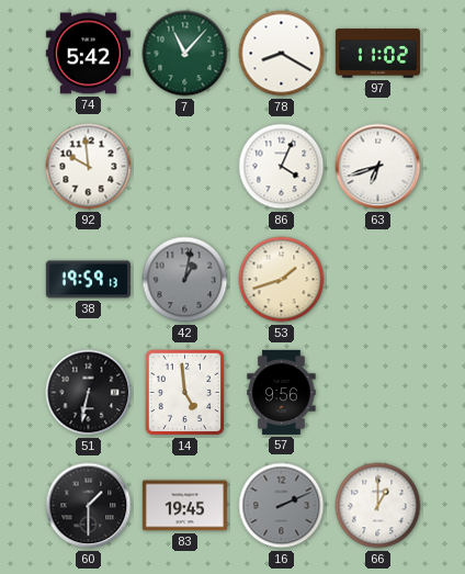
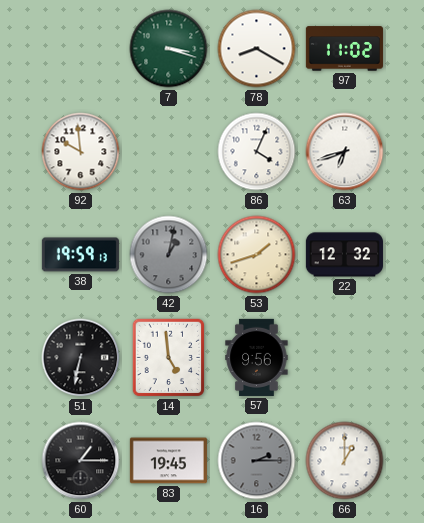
74: 5:42 -> none (88, 54)
7: 11:07 -> 3:18 (169, 49)
22: none -> 12:32 (344, 255)
60: 1:30 -> 1:15 (81, 461)
16: 2:11 -> 2:15 (257, 461)
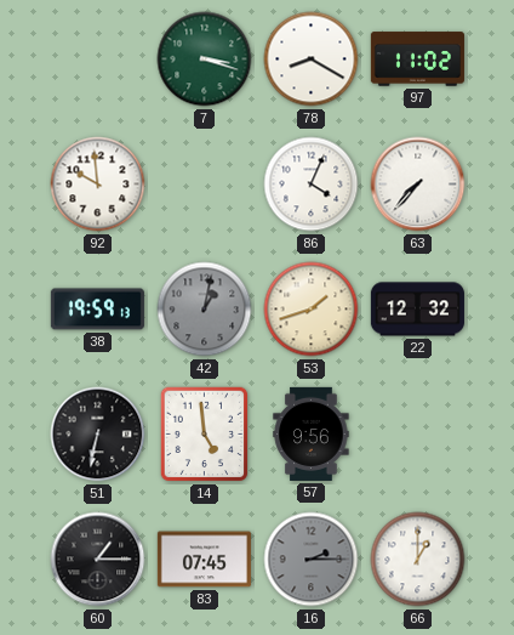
63: 6:42 -> 7:37 (418, 185)
83: 19:45 -> 07:45 (204, 560)
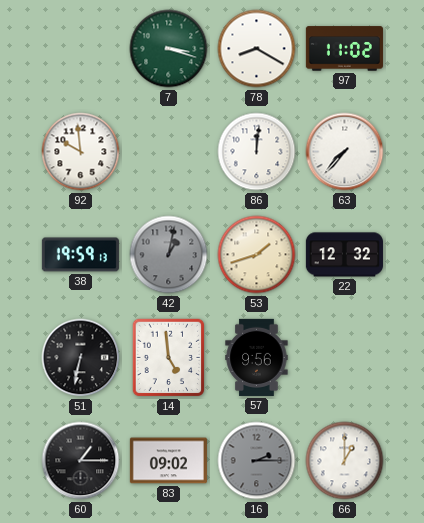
86: 4:04 -> 12:01 (257, 152)
83: 07:45 -> 09:02 (168, 461)
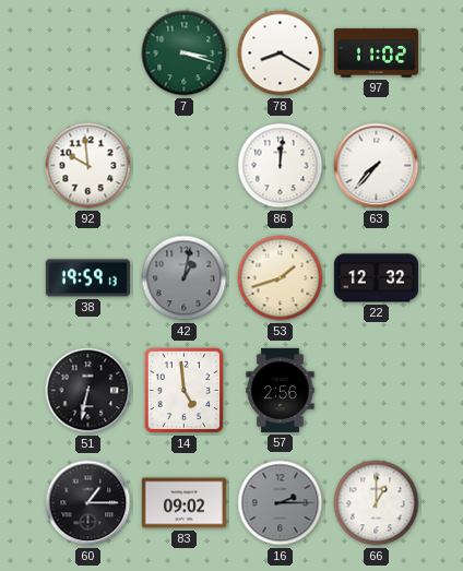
57: 9:56 -> 2:56 (281, 390)
